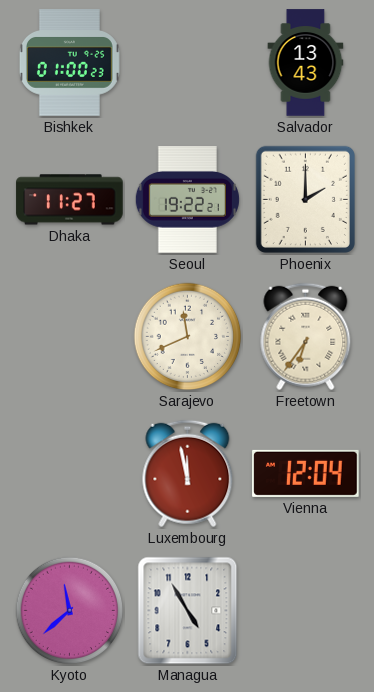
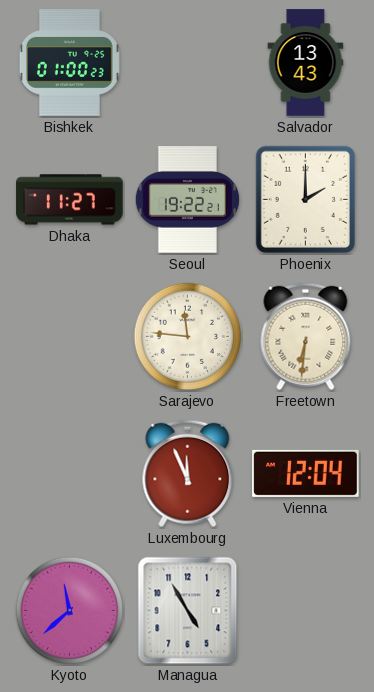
Sarajevo: 11:41 -> 11:46 (188, 337)
Freetown: 6:36 -> 6:31 (306, 337)
Luxembourg: 11:58 -> 11:56 (188, 474)
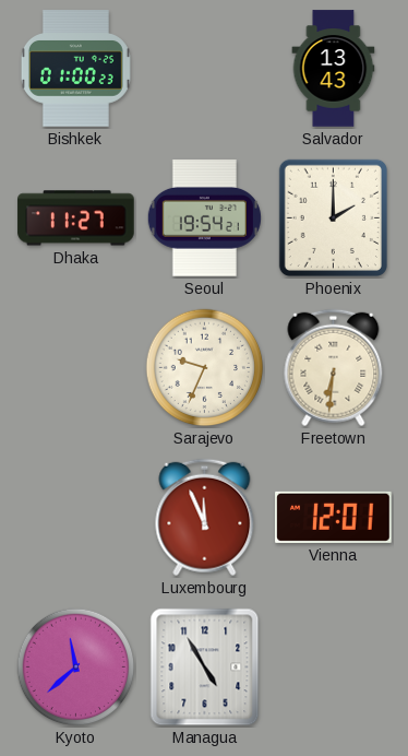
Seoul: 19:22 -> 19:54 (204, 218)
Sarajevo: 11:46 -> 9:34 (205, 368)
Vienna: 12:04 -> 12:01 (334, 517)
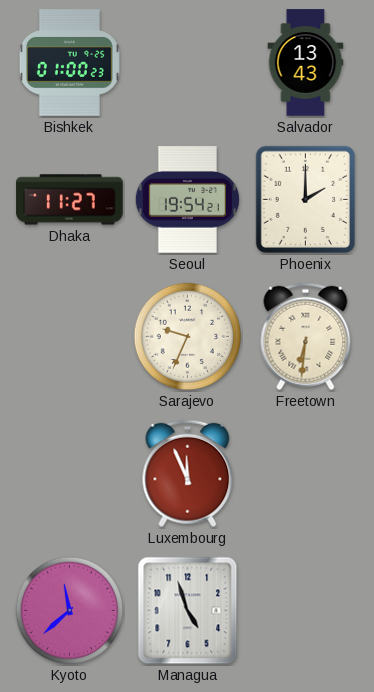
Vienna: 12:01 -> none (334, 517)
Managua: 4:55 -> 4:57 (188, 611)
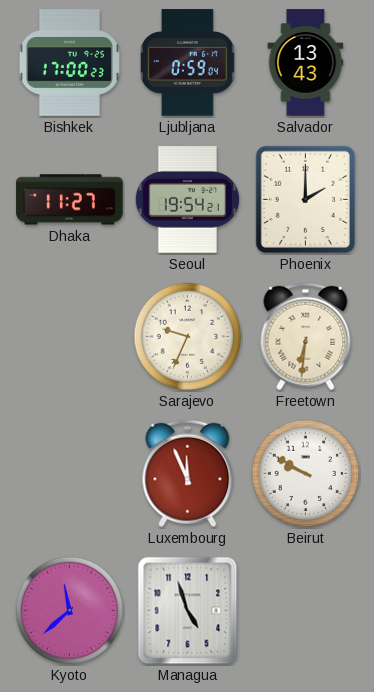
Bishkek: 01:00 -> 17:00 (69, 63)
Ljubljana: none -> 0:59 (187, 63)
Beirut: none -> 9:50 (306, 474)
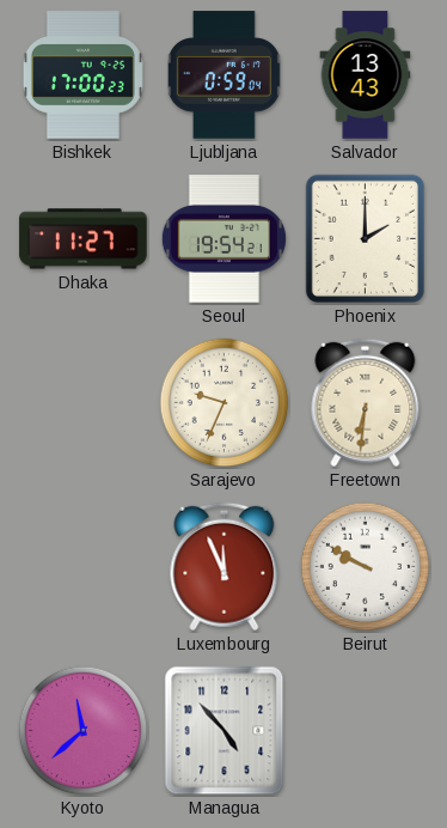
Managua: 4:57 -> 4:53 (225, 731)
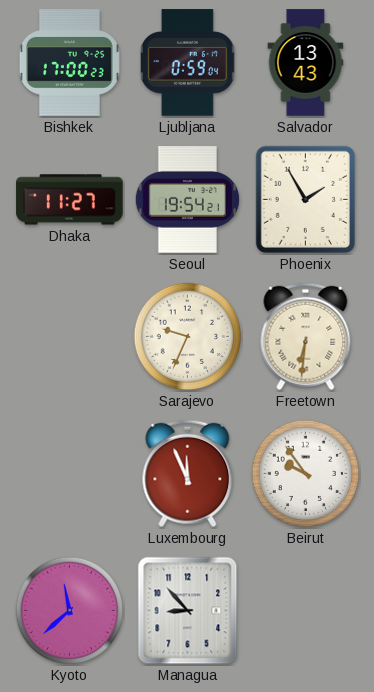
Phoenix: 2:00 -> 1:55 (305, 199)
Beirut: 9:50 -> 9:54 (306, 474)
Managua: 4:53 -> 8:53 (188, 611)
